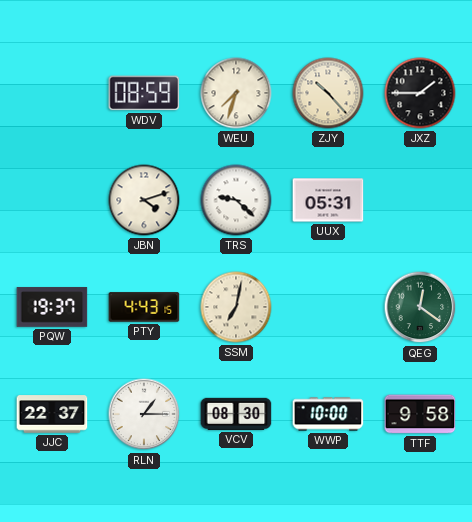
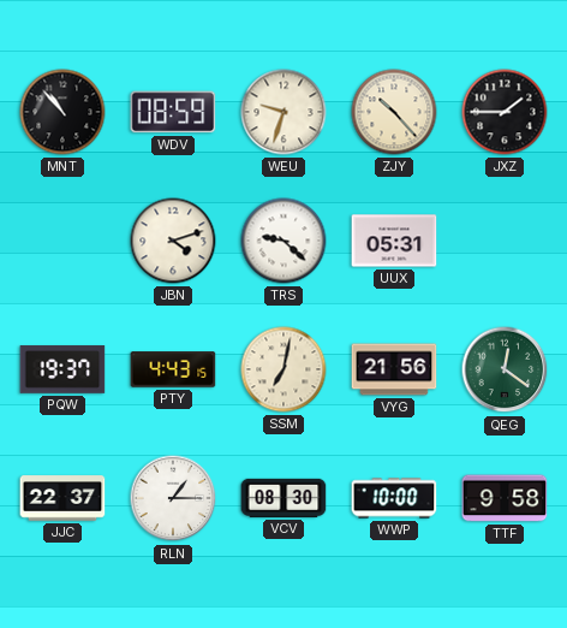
MNT: none -> 10:53 (62, 112)
WEU: 7:33 -> 9:33 (283, 112)
VYG: none -> 21:56 (394, 369)
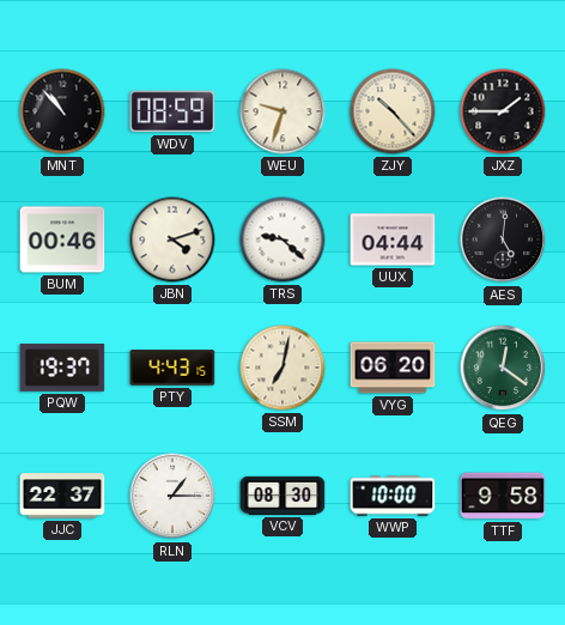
BUM: none -> 00:46 (62, 239)
UUX: 05:31 -> 04:44 (393, 239)
AES: none -> 5:01 (503, 239)
VYG: 21:56 -> 06:20 (393, 368)
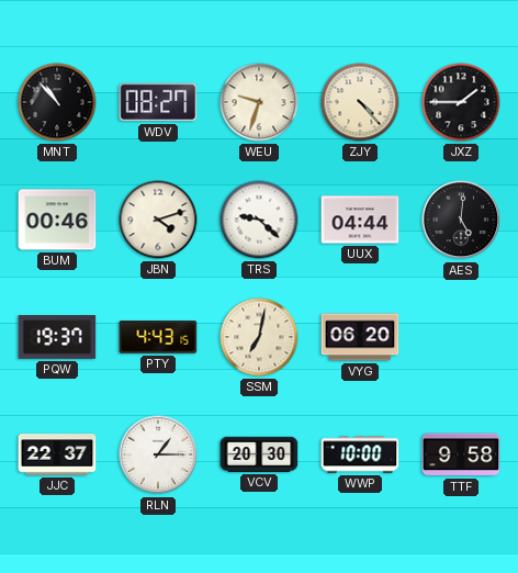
WDV: 08:59 -> 08:27 (158, 102)
ZJY: 10:23 -> 4:23 (360, 102)
QEG: 12:21 -> none (503, 368)
VCV: 08:30 -> 20:30 (259, 454)
